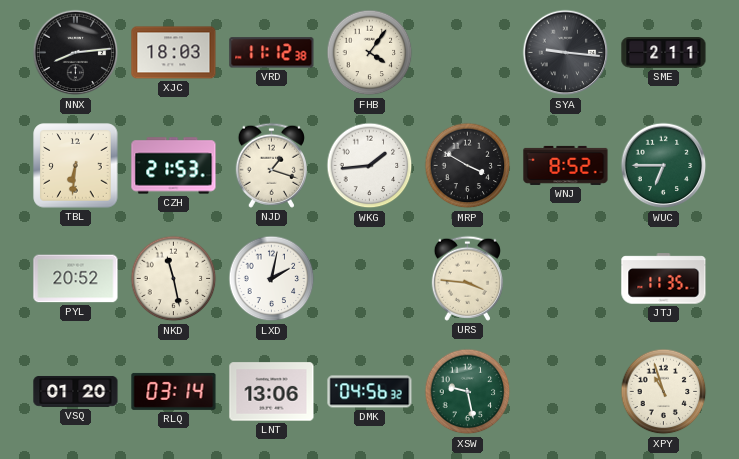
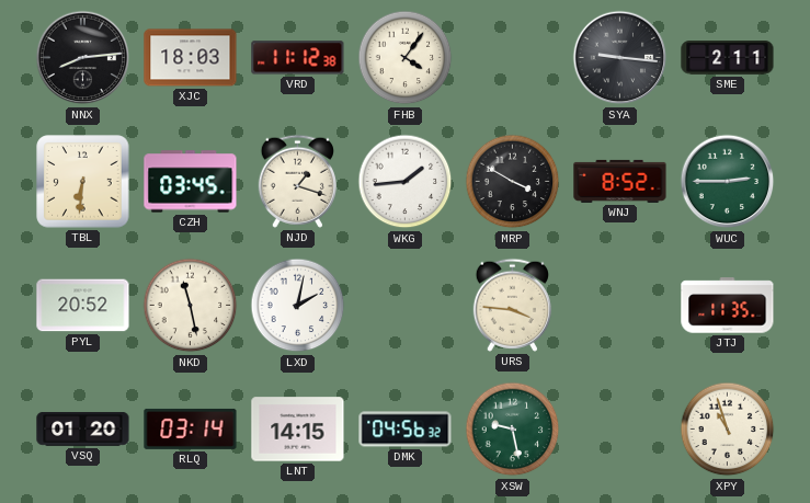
CZH: 21:53 -> 03:45 (191, 182)
WUC: 6:45 -> 2:45 (728, 182)
LNT: 13:06 -> 14:15 (298, 430)
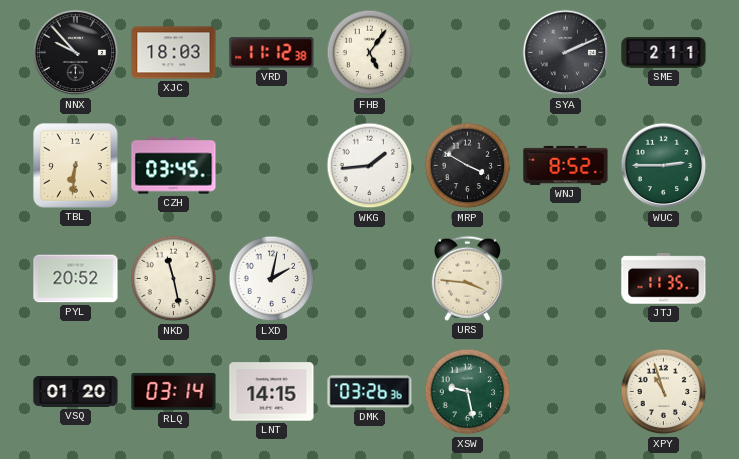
NNX: 8:14 -> 9:53 (76, 53)
FHB: 4:06 -> 5:06 (370, 53)
SYA: 9:16 -> 2:11 (566, 53)
NJD: 1:18 -> none (297, 181)
DMK: 04:56 -> 03:26 (370, 392)
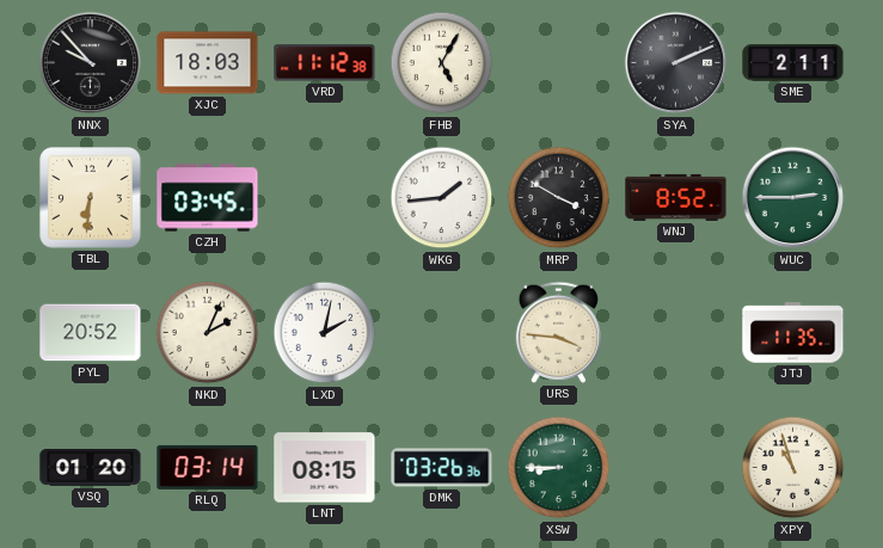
FHB: 5:06 -> 5:05 (442, 63)
NKD: 11:28 -> 2:04 (208, 333)
LNT: 14:15 -> 08:15 (325, 468)
XSW: 9:28 -> 8:45 (559, 468)
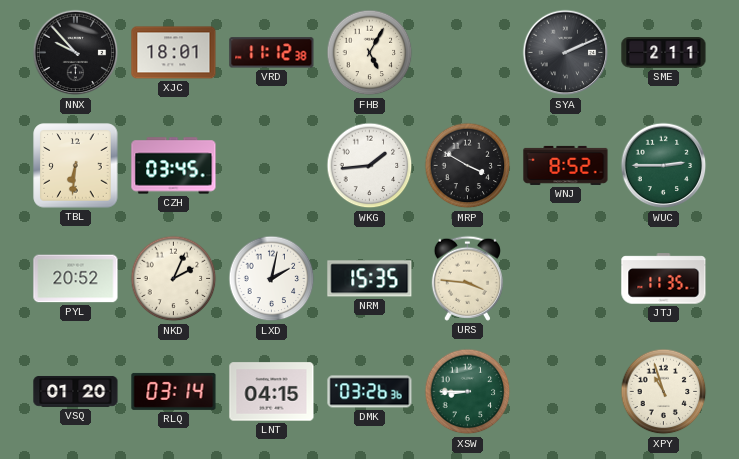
XJC: 18:03 -> 18:01 (174, 53)
NRM: none -> 15:35 (370, 279)
LNT: 08:15 -> 04:15 (272, 392)
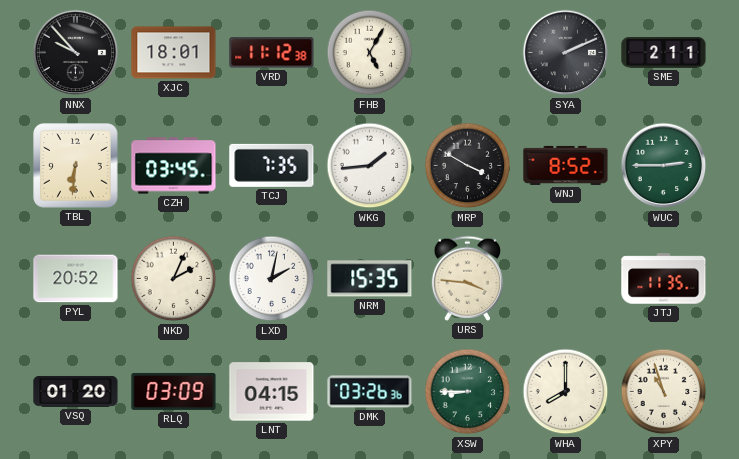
TCJ: none -> 7:35 (272, 165)
RLQ: 03:14 -> 03:09 (174, 391)
WHA: none -> 8:00 (566, 392)
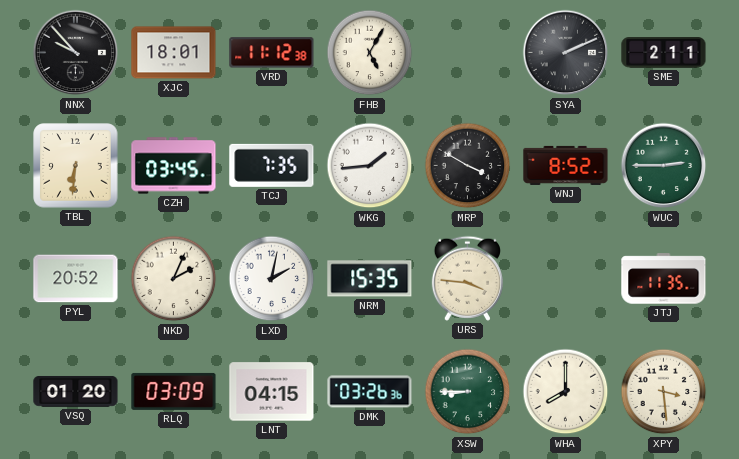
XPY: 10:57 -> 3:29 (664, 392)
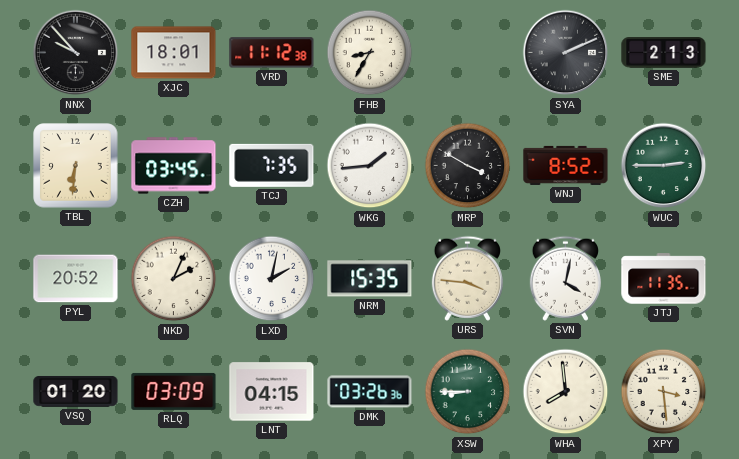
FHB: 5:05 -> 8:35 (370, 53)
SME: 2:11 -> 2:13 (664, 53)
SVN: none -> 4:02 (565, 278)
WHA: 8:00 -> 7:59 (566, 392)
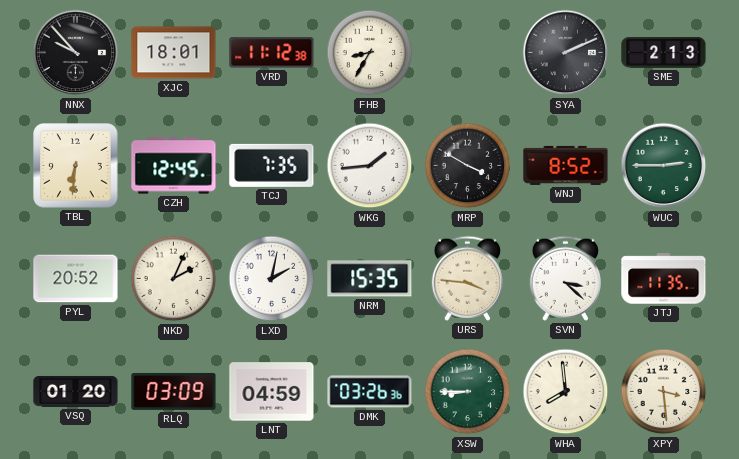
CZH: 03:45 -> 12:45 (174, 166)
SVN: 4:02 -> 3:22 (565, 278)
LNT: 04:15 -> 04:59 (272, 392)
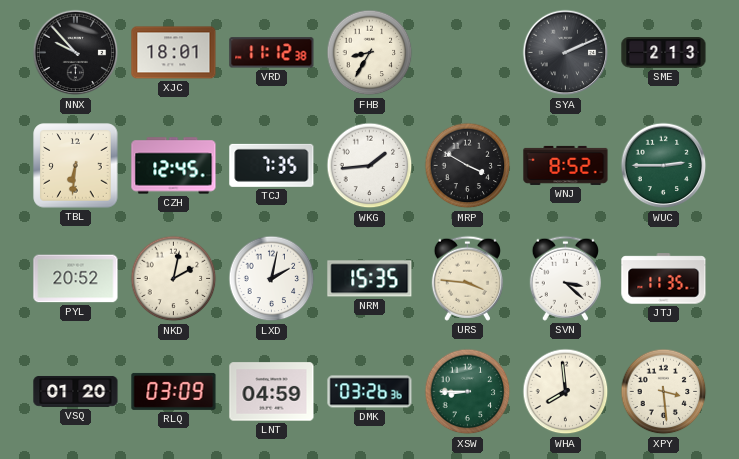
NKD: 2:04 -> 2:02 (174, 279)
